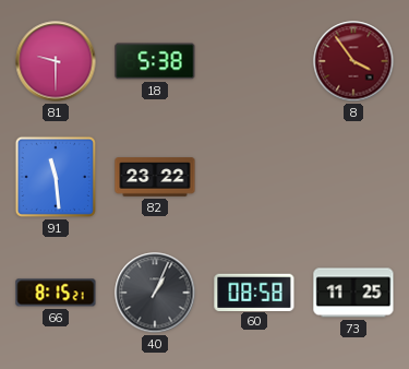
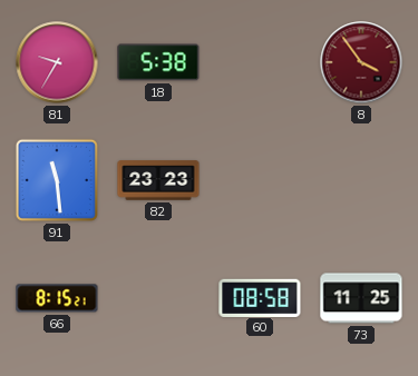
81: 9:30 -> 9:35 (57, 62)
82: 23:22 -> 23:23 (158, 180)
40: 1:04 -> none (155, 293)
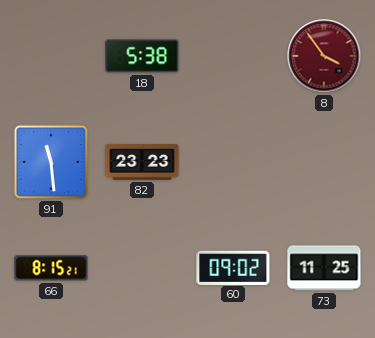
81: 9:35 -> none (57, 62)
60: 08:58 -> 09:02 (233, 267)
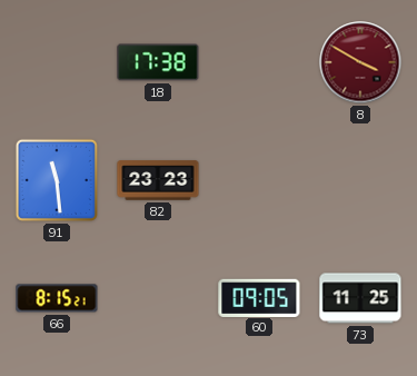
18: 5:38 -> 17:38 (158, 62)
8: 3:54 -> 3:50 (360, 62)
60: 09:02 -> 09:05 (259, 297)
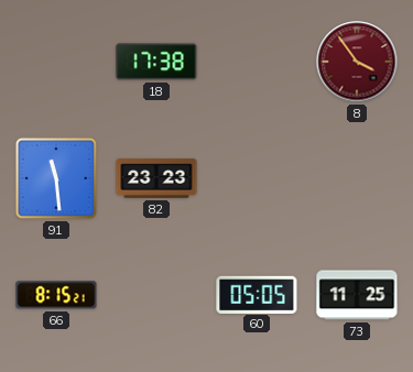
8: 3:50 -> 3:54 (357, 62)
60: 09:05 -> 05:05 (257, 294)
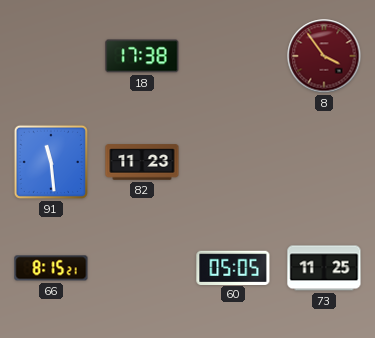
82: 23:23 -> 11:23 (142, 162)
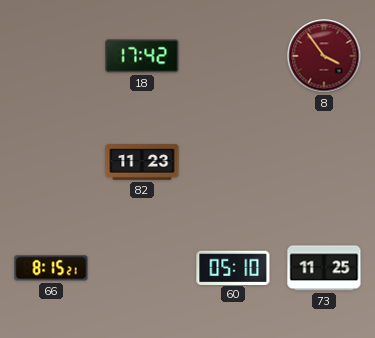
18: 17:38 -> 17:42 (142, 56)
91: 11:29 -> none (51, 162)
60: 05:05 -> 05:10 (233, 267)
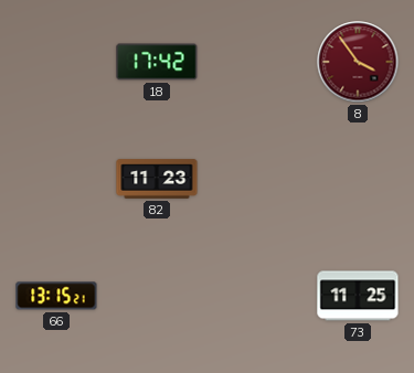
66: 8:15 -> 13:15 (56, 296)
60: 05:10 -> none (233, 267)
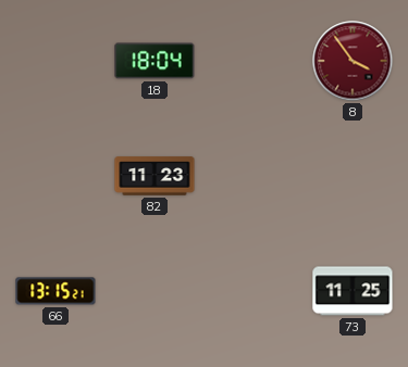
18: 17:42 -> 18:04 (154, 61)
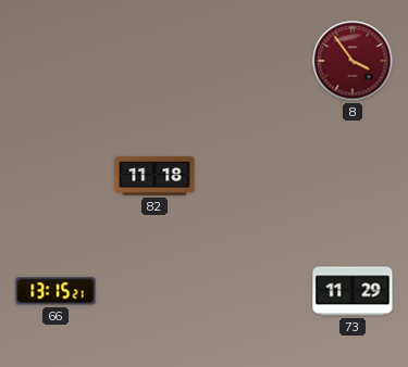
18: 18:04 -> none (154, 61)
82: 11:23 -> 11:18 (154, 176)
73: 11:25 -> 11:29 (353, 291)
